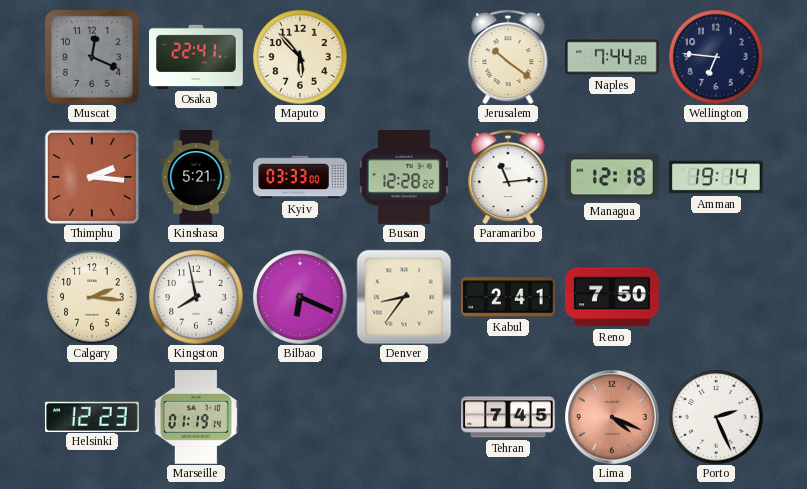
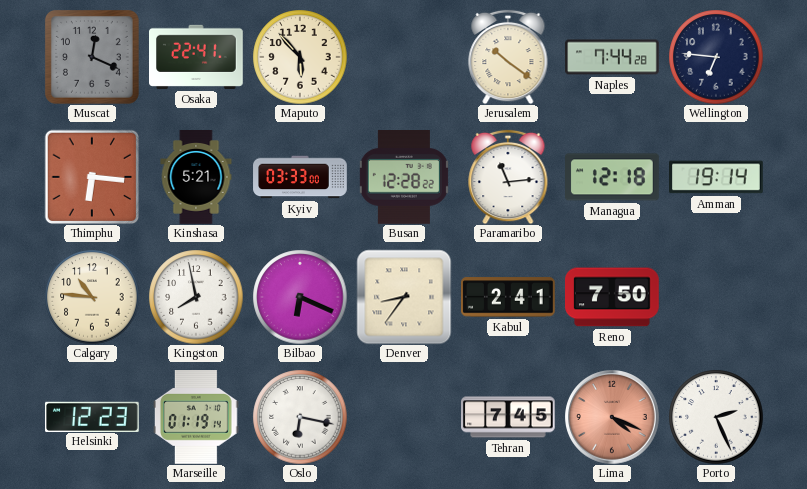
Thimphu: 2:16 -> 6:16 (92, 177)
Calgary: 2:16 -> 10:46 (92, 297)
Oslo: none -> 6:17 (300, 417)
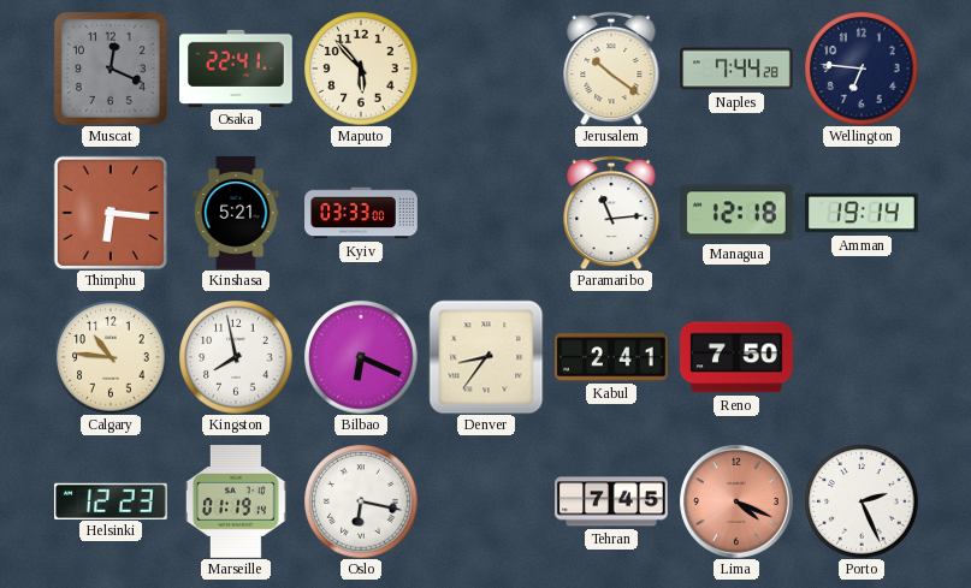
Busan: 12:28 -> none (404, 178)
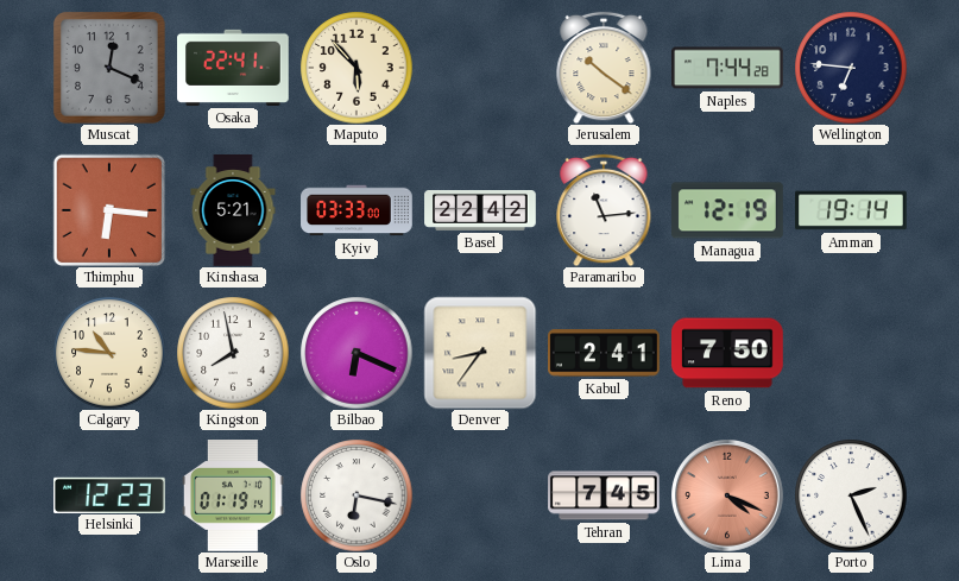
Basel: none -> 22:42 (480, 210)
Managua: 12:18 -> 12:19 (728, 210)
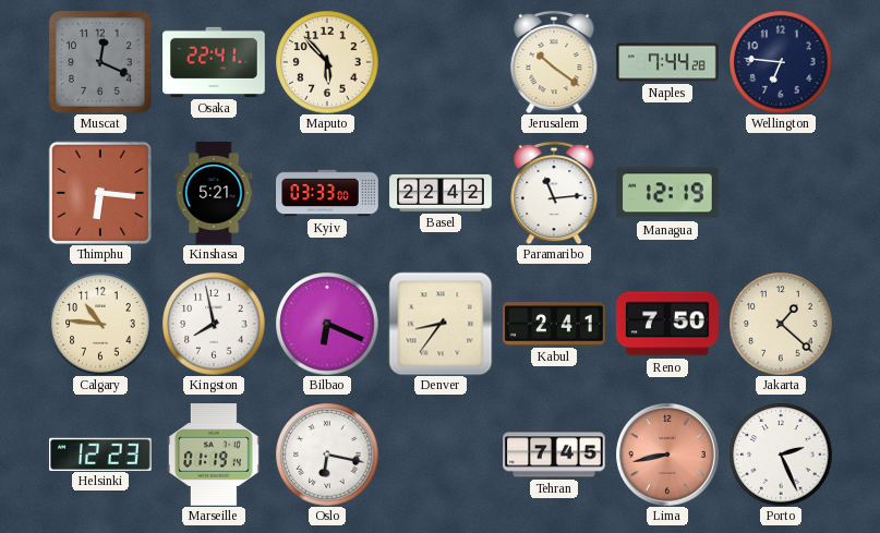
Amman: 19:14 -> none (852, 210)
Jakarta: none -> 1:22 (781, 324)
Lima: 4:19 -> 8:43 (667, 455)
